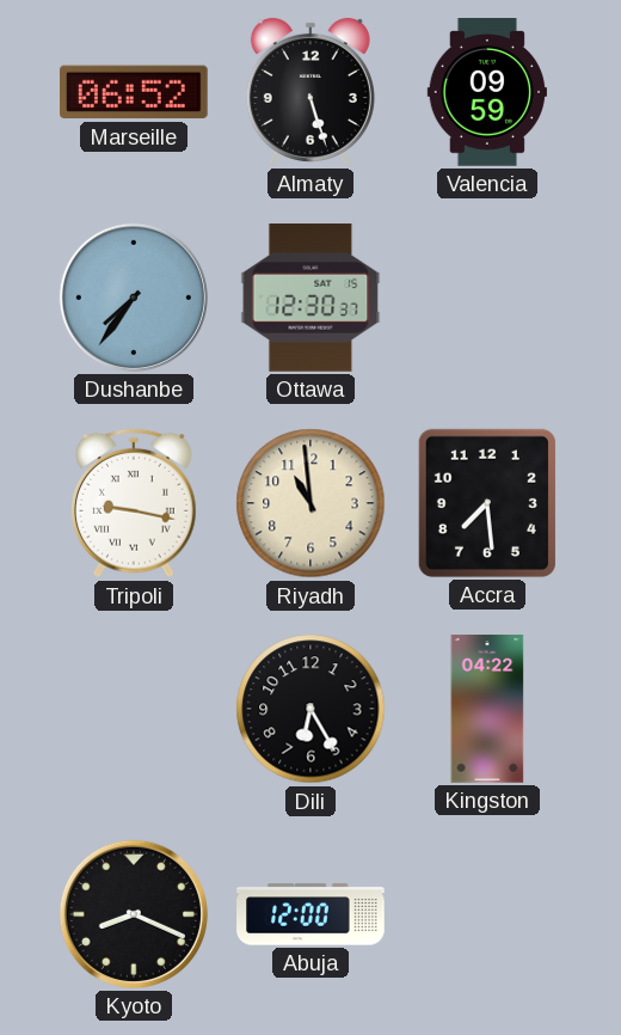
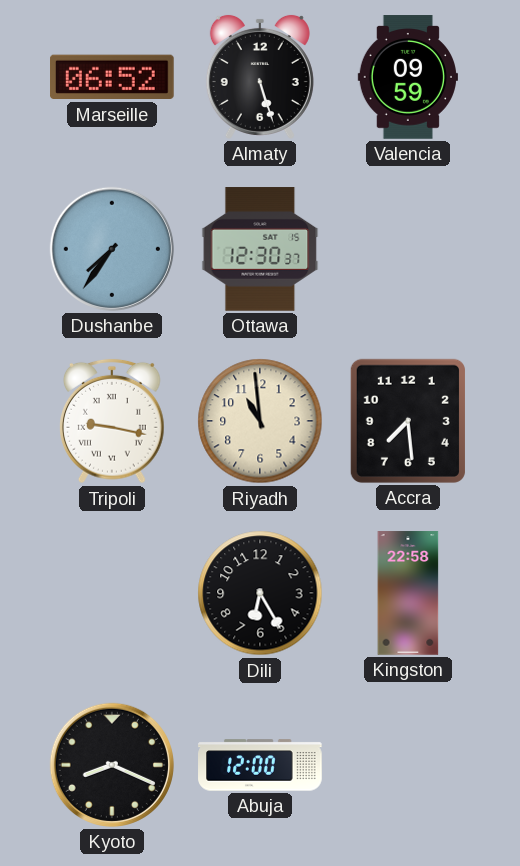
Kingston: 04:22 -> 22:58 (408, 593)
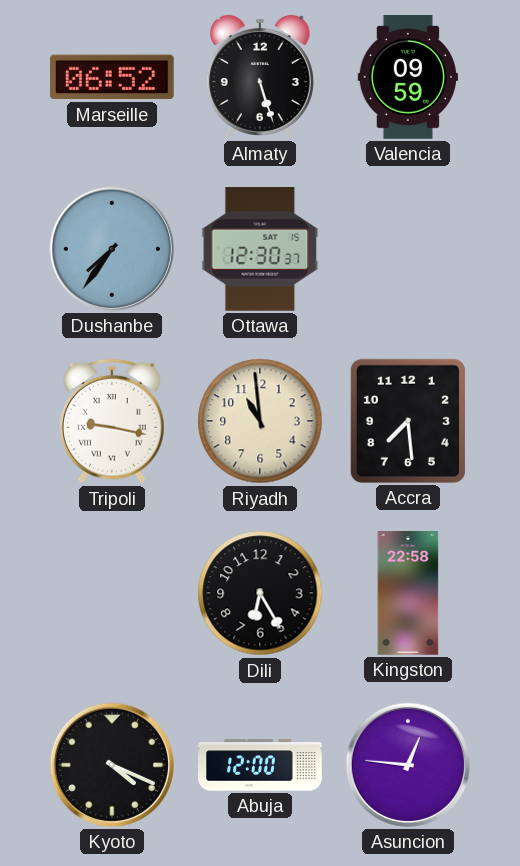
Kyoto: 8:19 -> 4:19 (112, 765)
Asuncion: none -> 12:46 (408, 765)
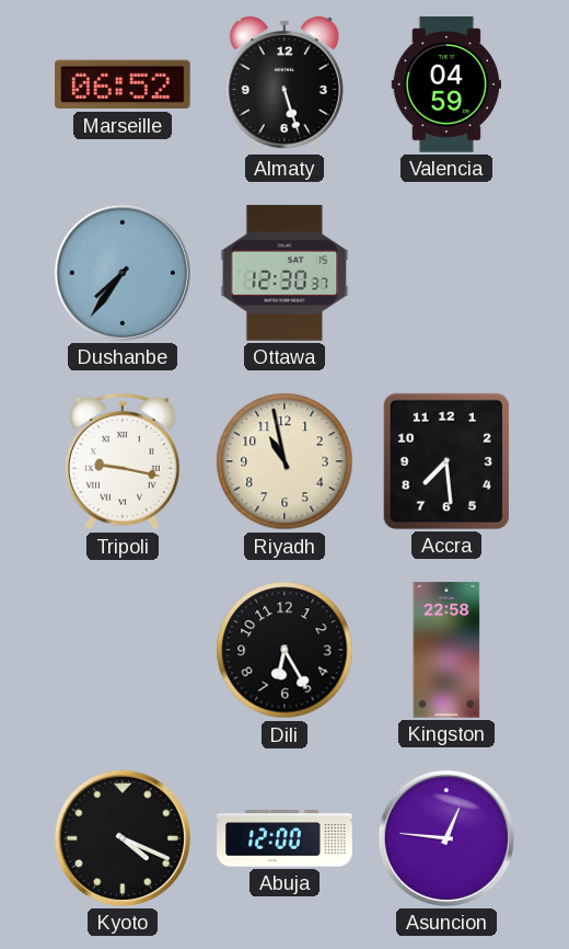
Valencia: 09:59 -> 04:59 (446, 84)
Riyadh: 10:59 -> 10:58 (284, 461)
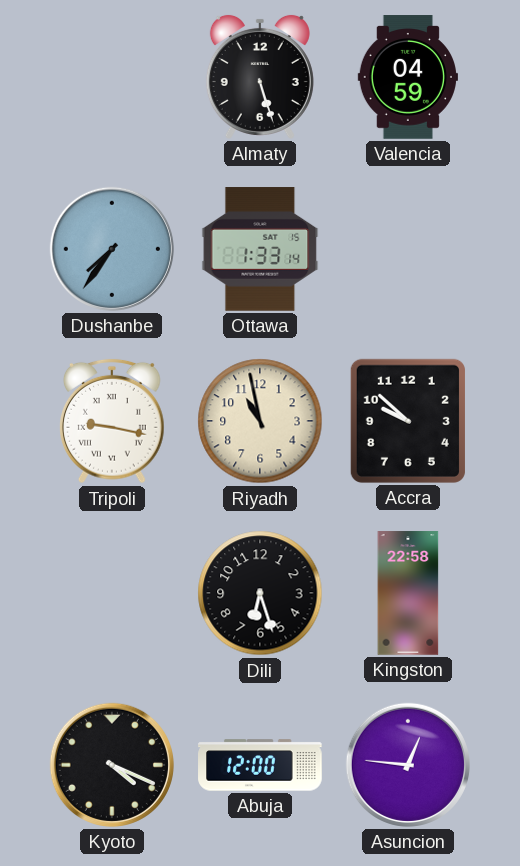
Marseille: 06:52 -> none (124, 84)
Ottawa: 12:30 -> 1:33 (260, 249)
Accra: 7:29 -> 9:52 (408, 421)
Dili: 6:25 -> 6:27 (260, 593)
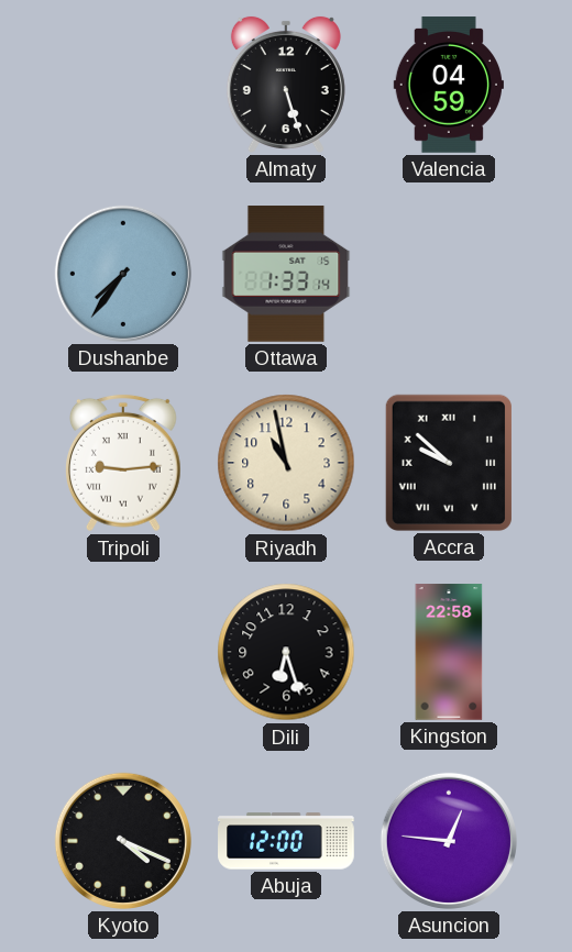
Tripoli: 9:17 -> 9:14 (124, 463)
Accra numerals: Arabic -> Roman (449, 463)
